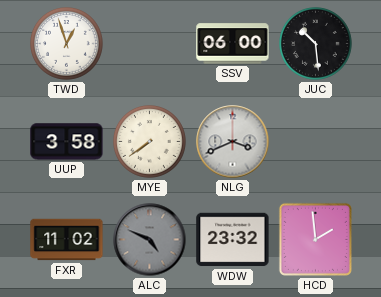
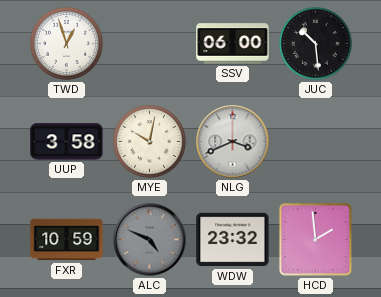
MYE: 7:39 -> 10:02 (150, 142)
FXR: 11:02 -> 10:59 (67, 240)
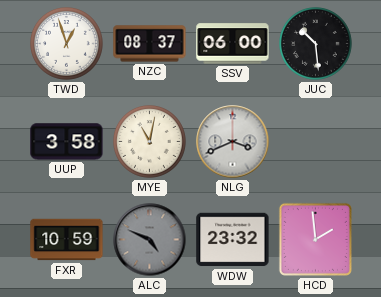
NZC: none -> 08:37 (150, 44)
MYE: 10:02 -> 11:02 (150, 142)
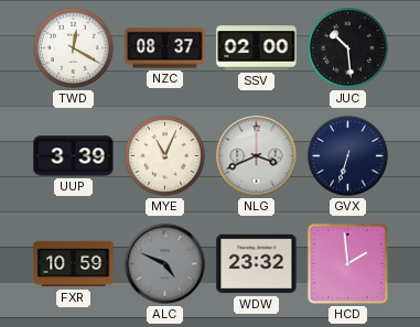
TWD: 12:57 -> 12:20 (74, 48)
SSV: 06:00 -> 02:00 (257, 48)
UUP: 3:58 -> 3:39 (74, 156)
MYE: 11:02 -> 11:04 (165, 156)
GVX: none -> 6:33 (348, 156)
